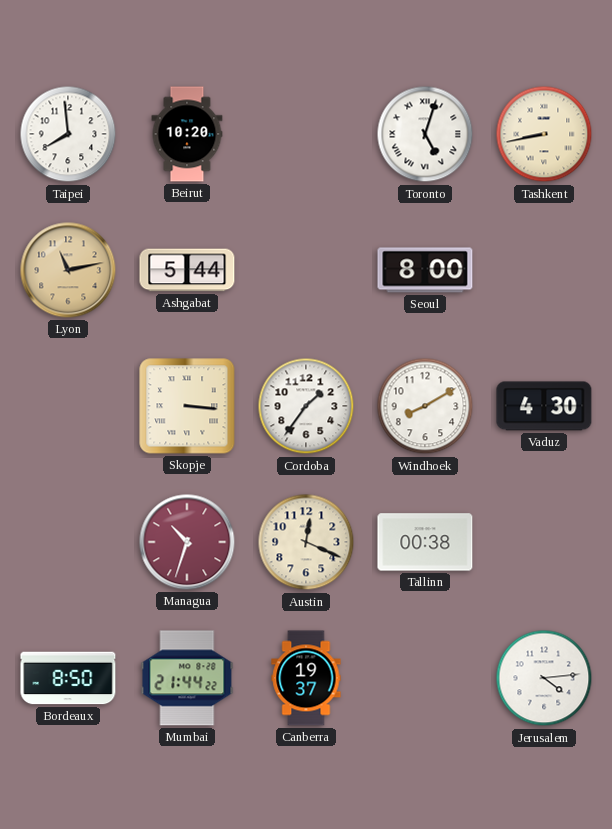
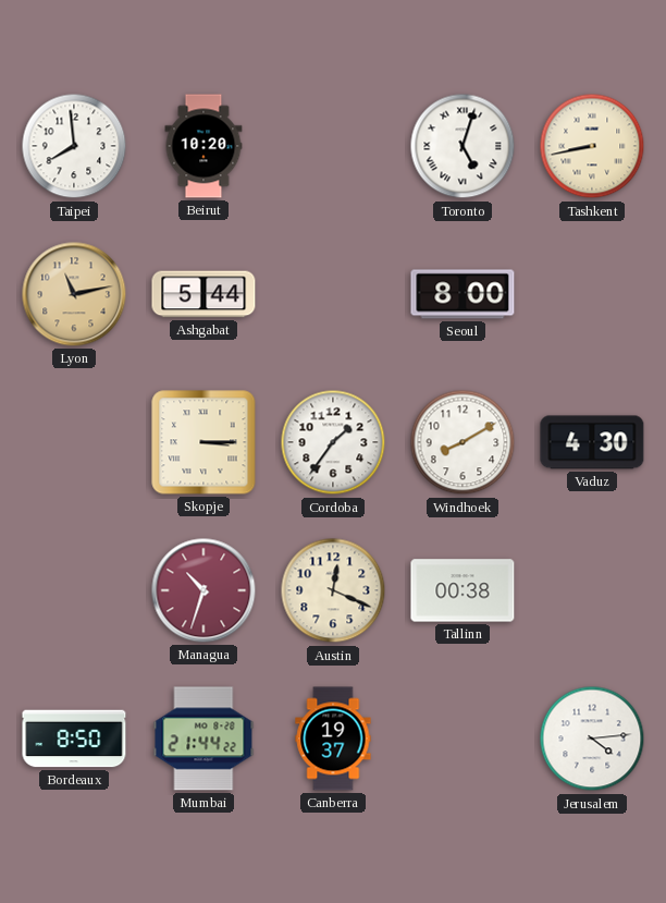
Skopje: 3:16 -> 3:15 (203, 442)
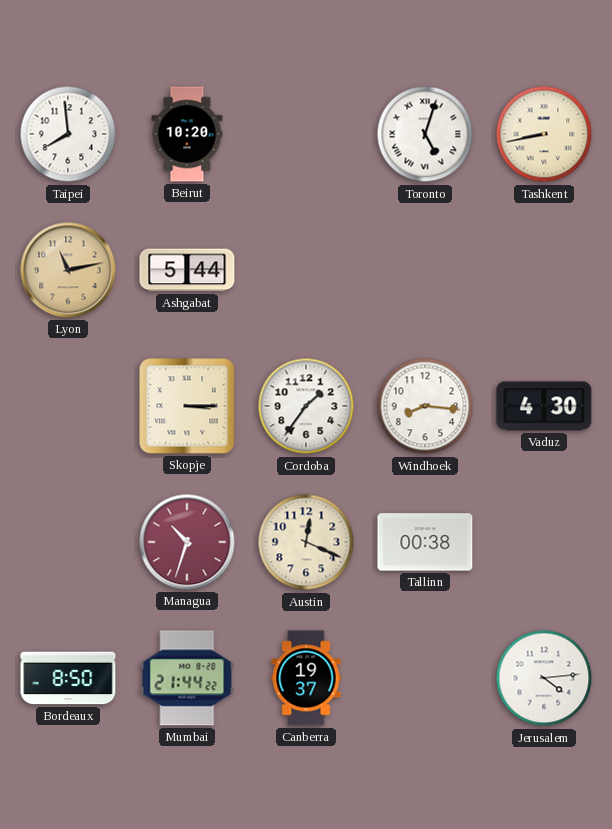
Seoul: 8:00 -> none (462, 294)
Windhoek: 8:10 -> 8:16 (425, 406)
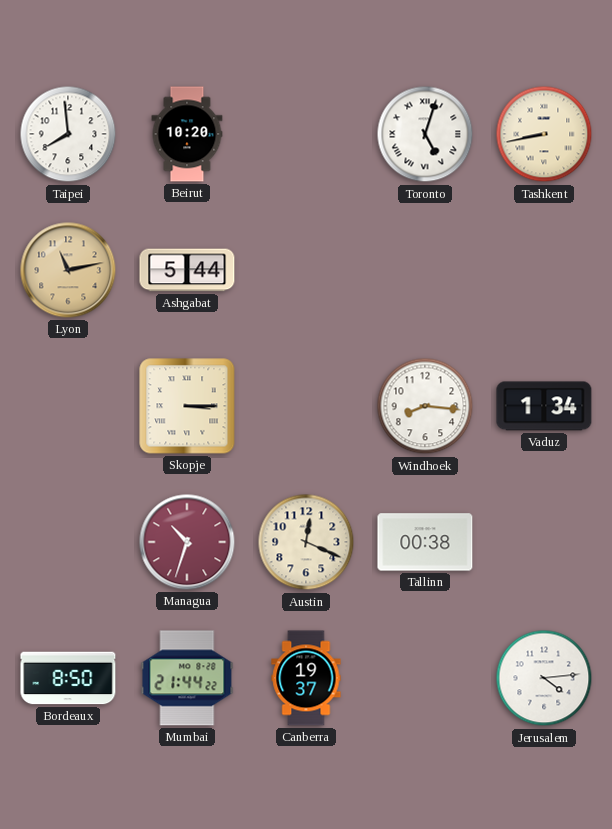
Cordoba: 1:36 -> none (306, 406)
Vaduz: 4:30 -> 1:34 (544, 406)
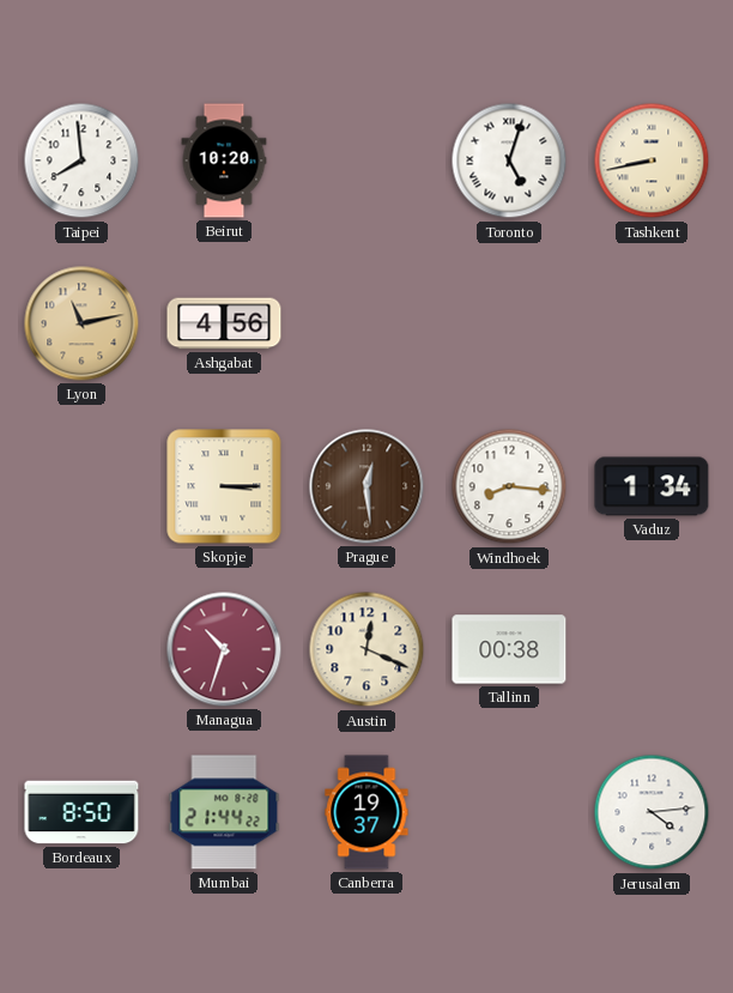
Ashgabat: 5:44 -> 4:56 (224, 323)
Prague: none -> 12:29 (366, 486)
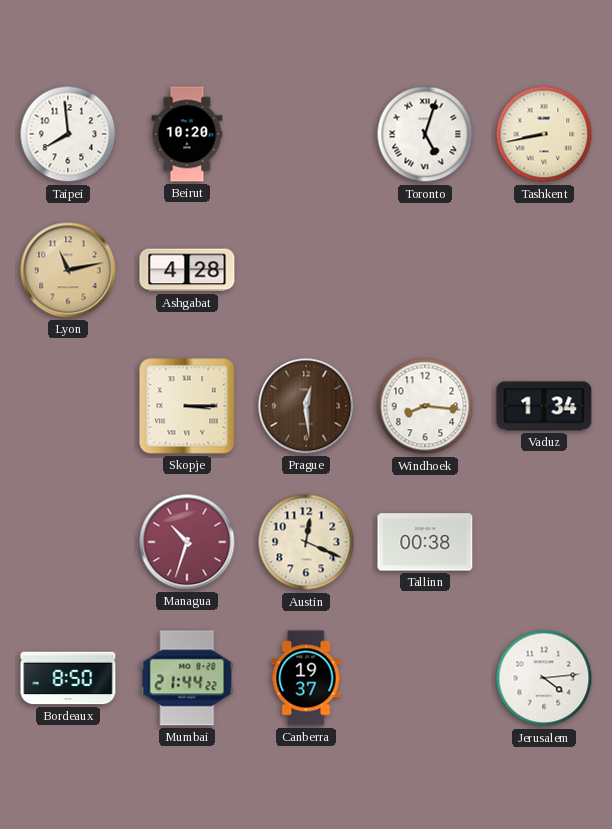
Ashgabat: 4:56 -> 4:28 (187, 270)
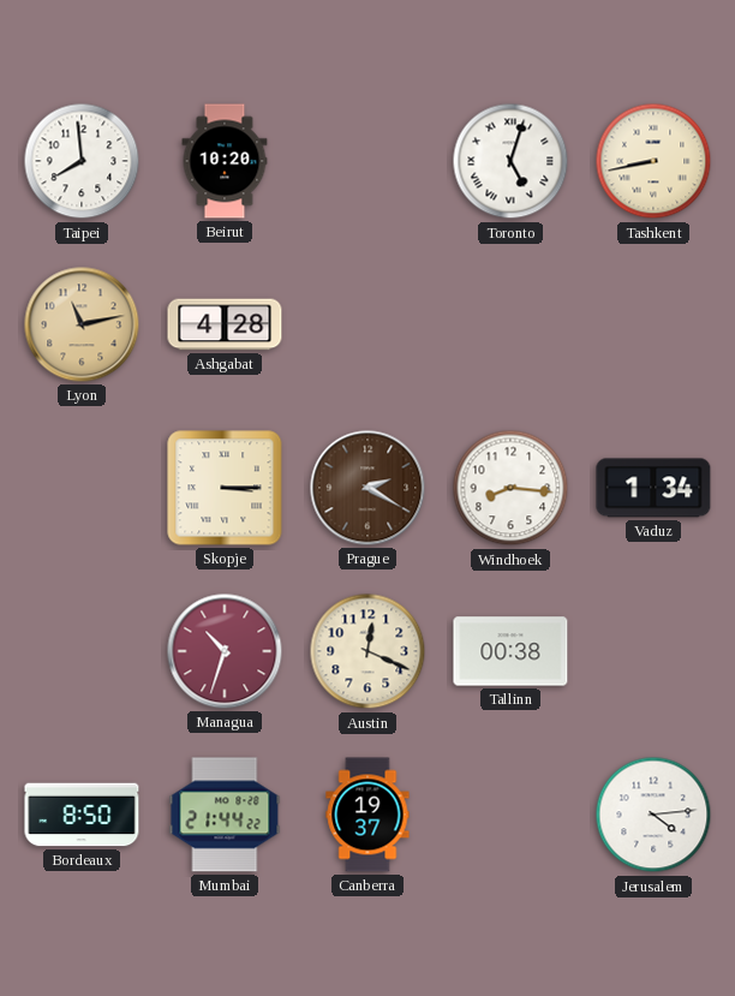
Prague: 12:29 -> 2:20 (367, 488)
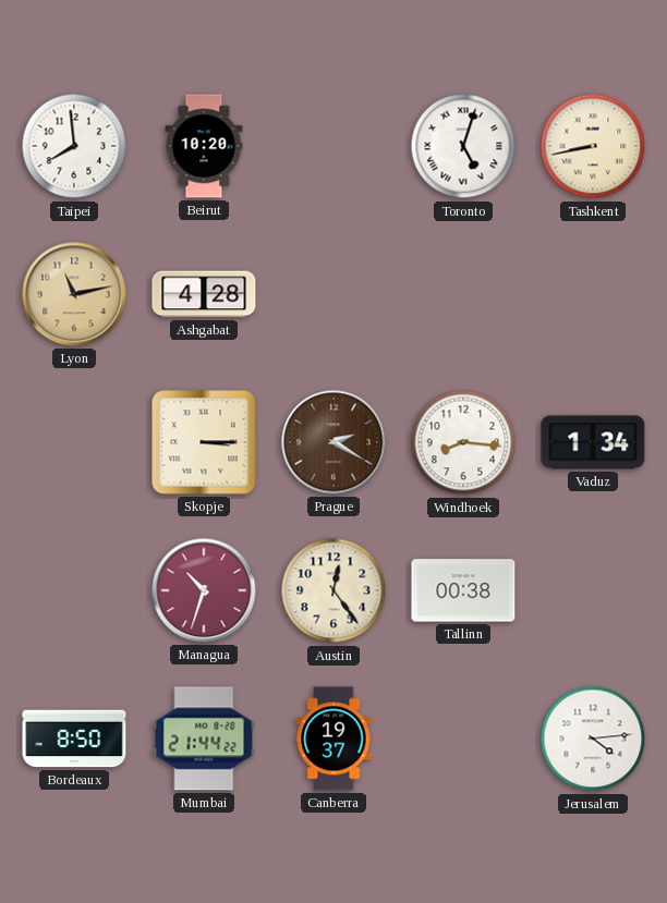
Austin: 12:19 -> 12:24 (333, 590)
